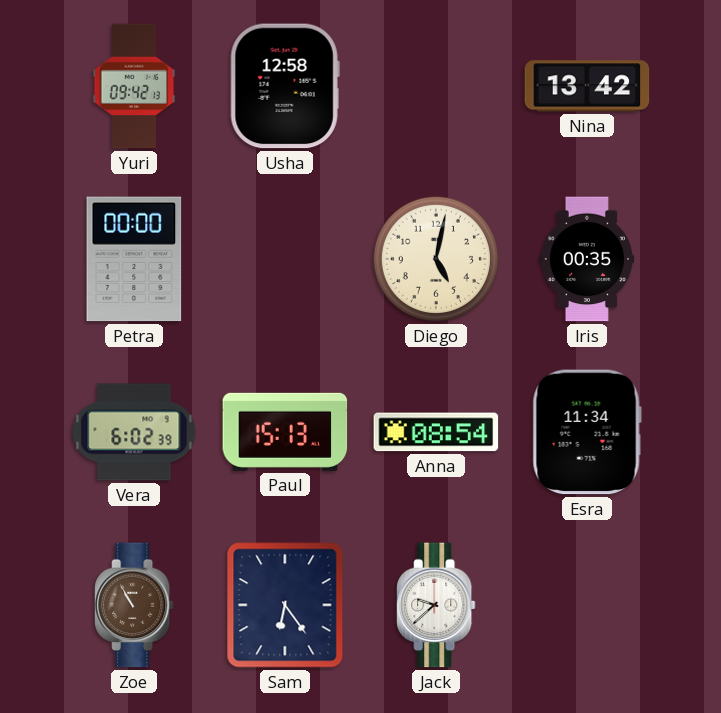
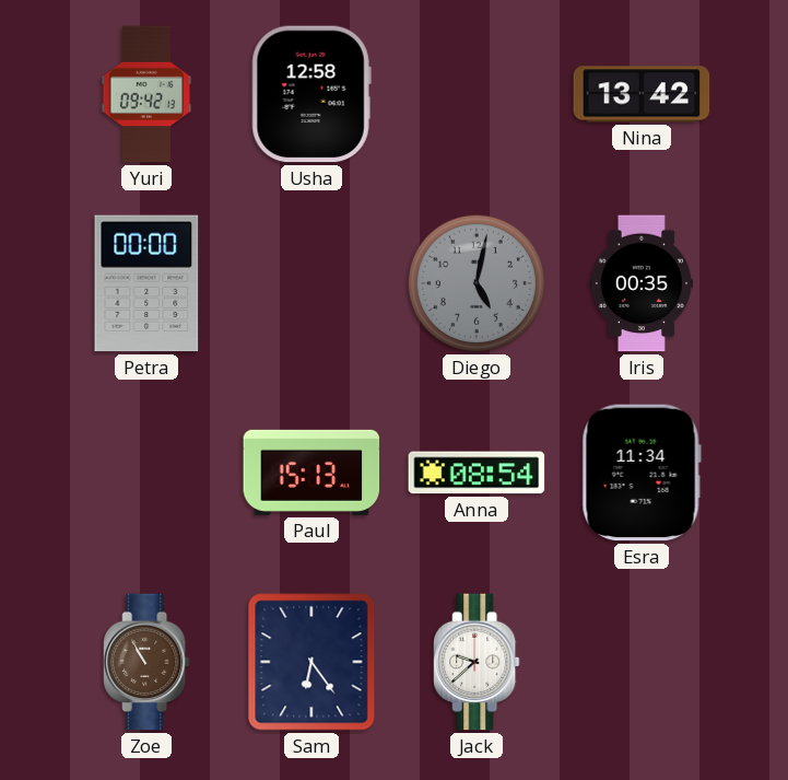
Diego dial: cream -> grey (477, 283)
Vera: 6:02 -> none (134, 432)
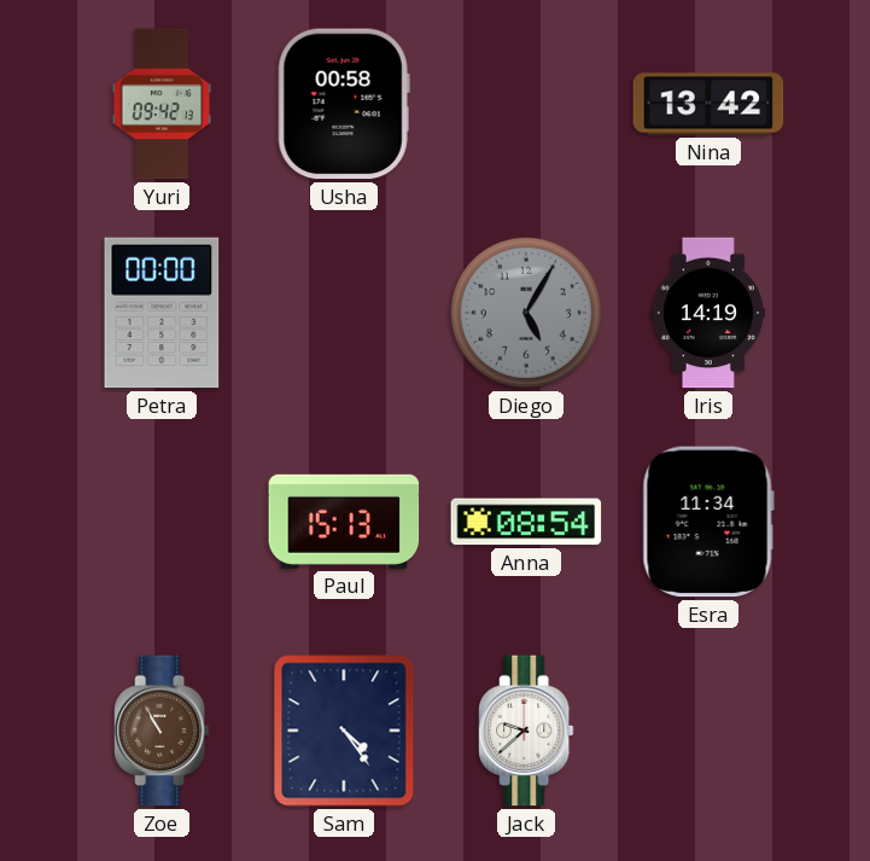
Usha: 12:58 -> 00:58 (344, 104)
Diego: 5:02 -> 5:05 (526, 313)
Iris: 00:35 -> 14:19 (708, 313)
Sam: 6:24 -> 4:24 (344, 731)
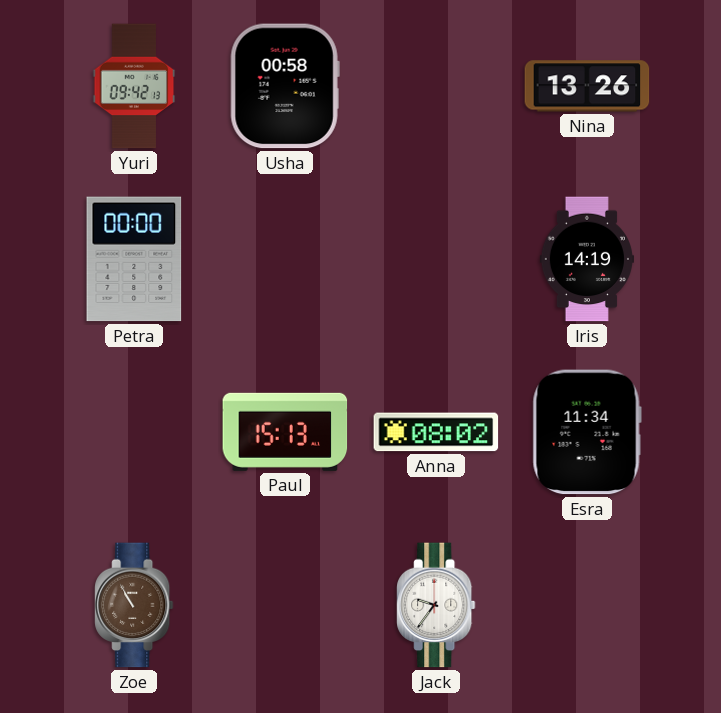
Nina: 13:42 -> 13:26 (587, 86)
Diego: 5:05 -> none (526, 313)
Anna: 08:54 -> 08:02 (436, 432)
Sam: 4:24 -> none (344, 731)
Jack: 9:38 -> 9:36 (436, 605)
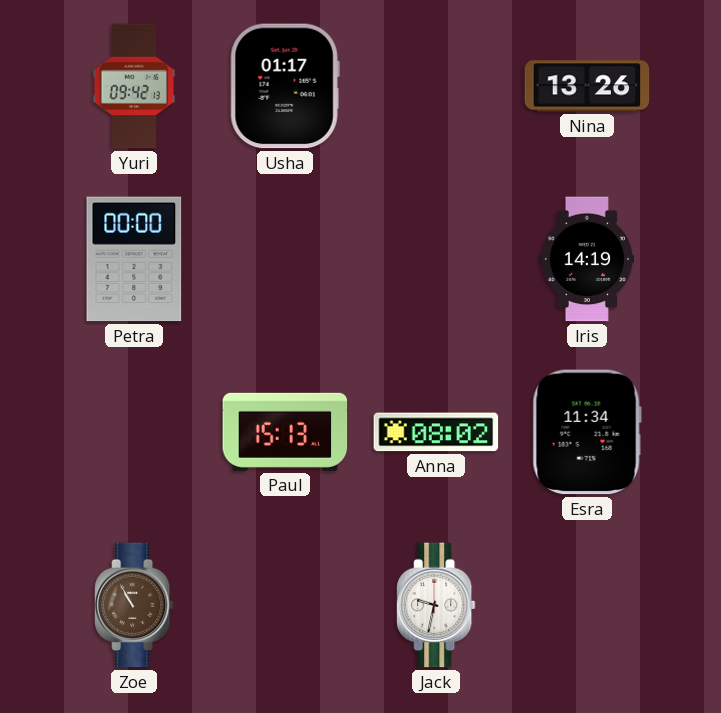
Usha: 00:58 -> 01:17 (285, 86)
Jack: 9:36 -> 9:32 (436, 605)
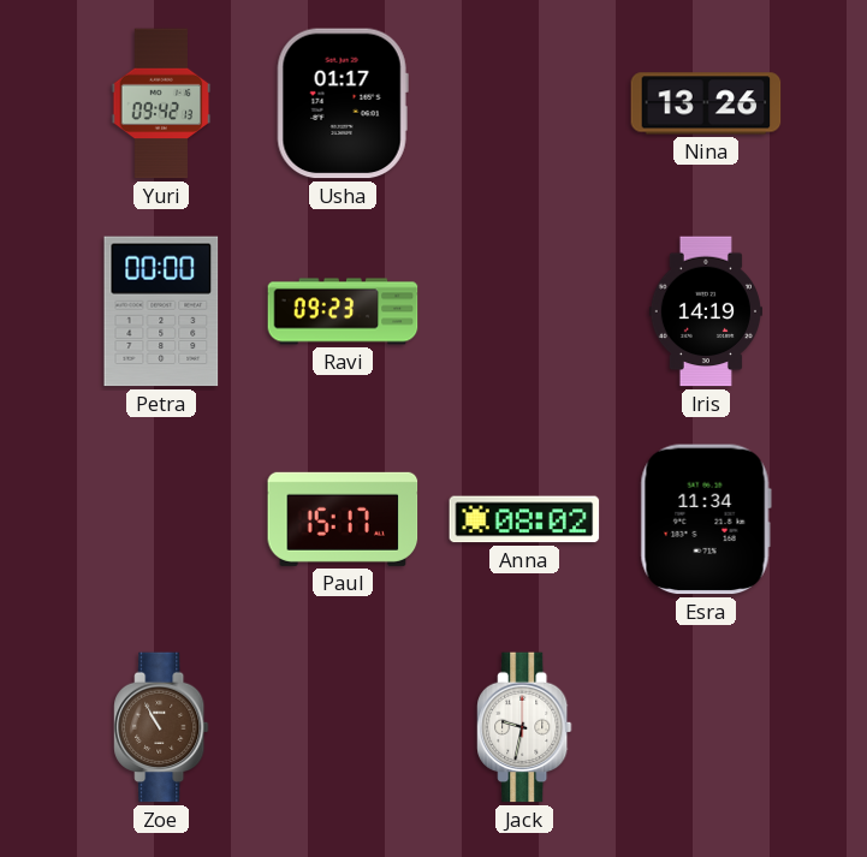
Ravi: none -> 09:23 (343, 311)
Paul: 15:13 -> 15:17 (343, 519)
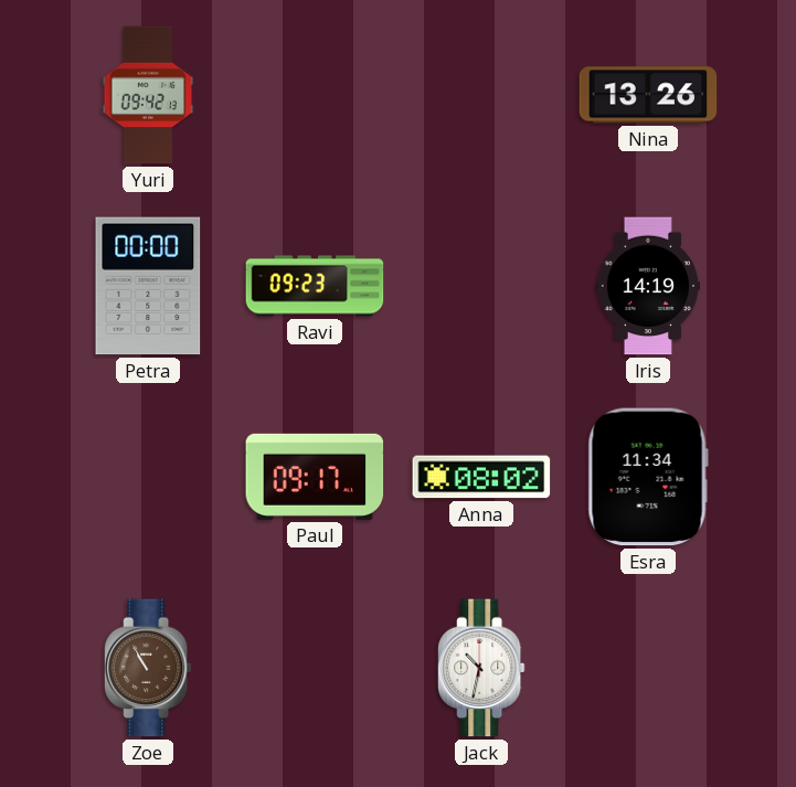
Usha: 01:17 -> none (343, 103)
Paul: 15:17 -> 09:17 (315, 477)
Jack: 9:32 -> 10:32 (481, 668)
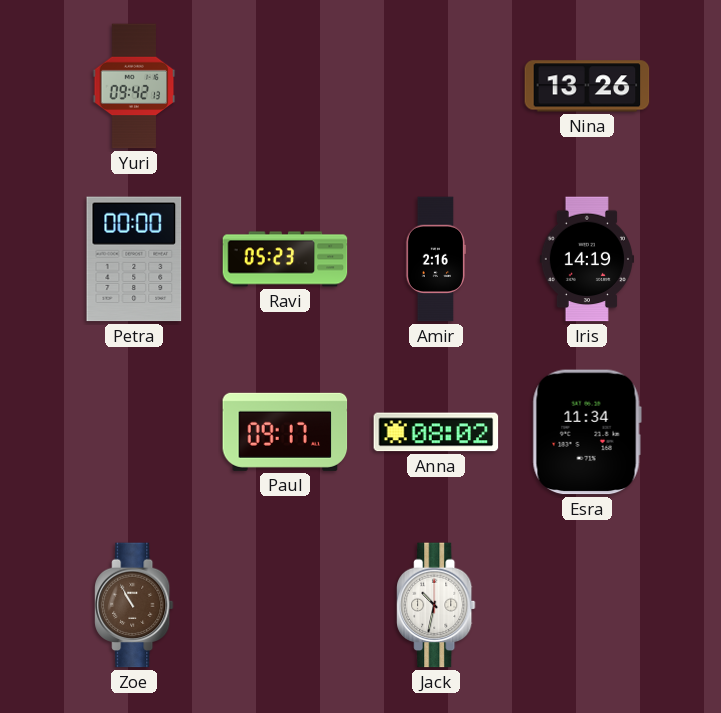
Ravi: 09:23 -> 05:23 (285, 259)
Amir: none -> 2:16 (436, 259)
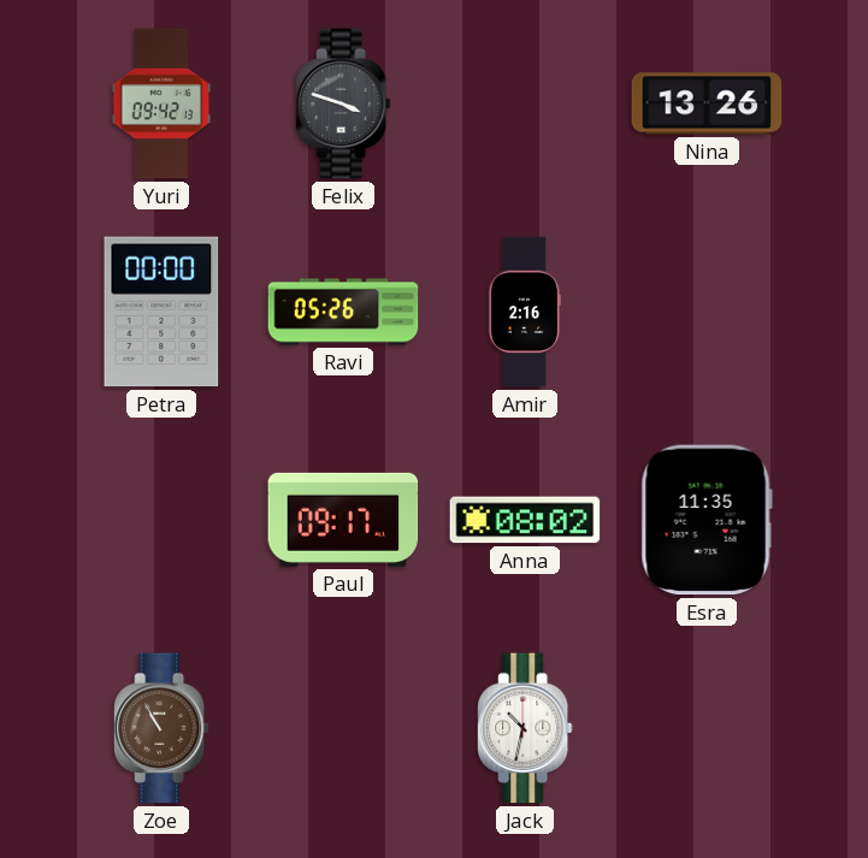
Felix: none -> 3:48 (343, 103)
Ravi: 05:23 -> 05:26 (343, 312)
Iris: 14:19 -> none (587, 259)
Esra: 11:34 -> 11:35 (707, 520)
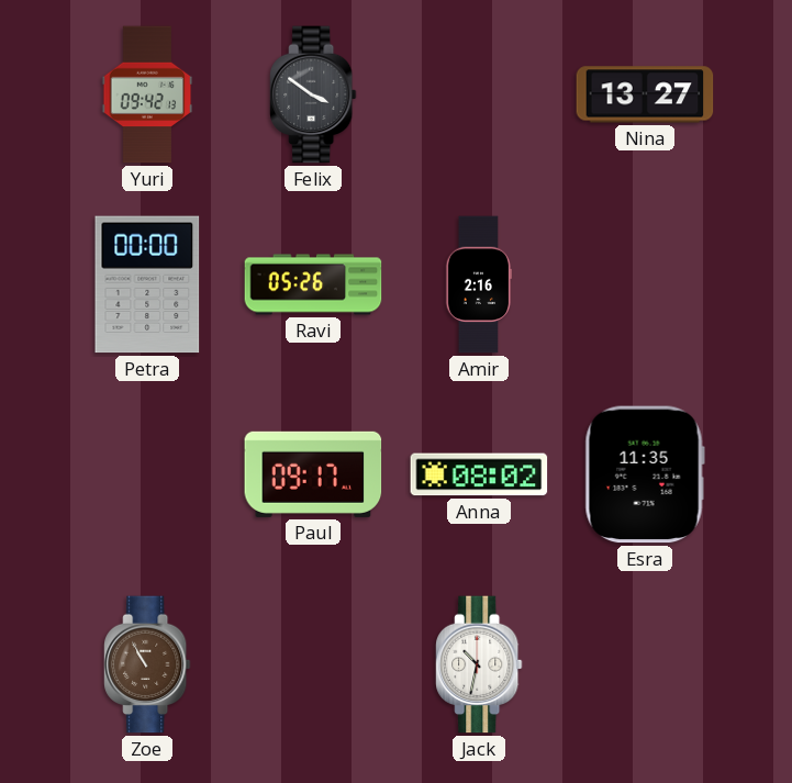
Felix: 3:48 -> 3:51 (313, 94)
Nina: 13:26 -> 13:27 (645, 94)
